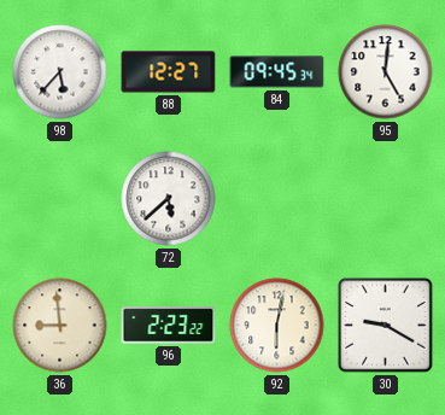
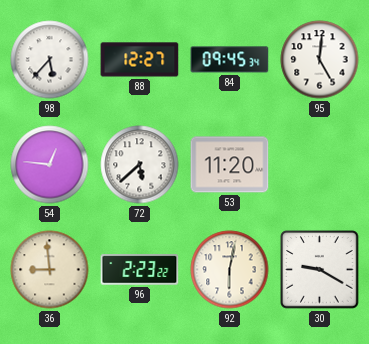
54: none -> 12:46 (50, 165)
53: none -> 11:20 (230, 165)
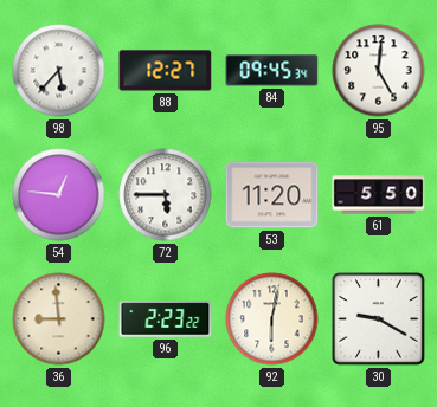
72: 5:38 -> 5:45 (166, 195)
61: none -> 5:50 (379, 195)
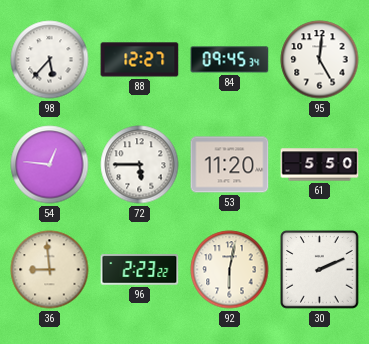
30: 9:20 -> 2:11 (320, 270)
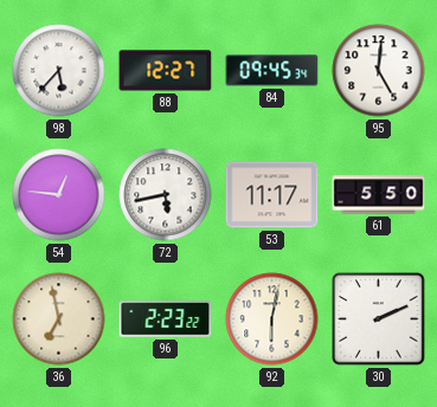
72: 5:45 -> 5:43 (166, 195)
53: 11:20 -> 11:17 (272, 195)
36: 8:59 -> 6:58 (59, 319)
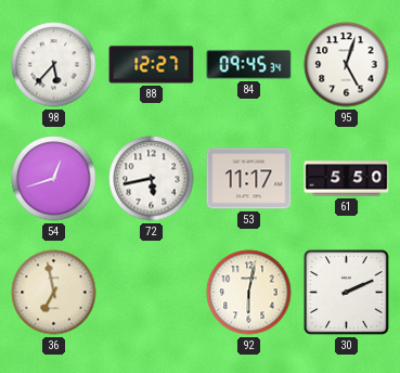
95: 5:01 -> 5:03 (347, 65)
54: 12:46 -> 12:42 (54, 179)
96: 2:23 -> none (166, 319)
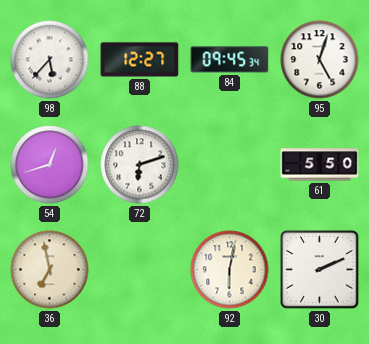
72: 5:43 -> 6:12 (140, 165)
53: 11:17 -> none (249, 179)
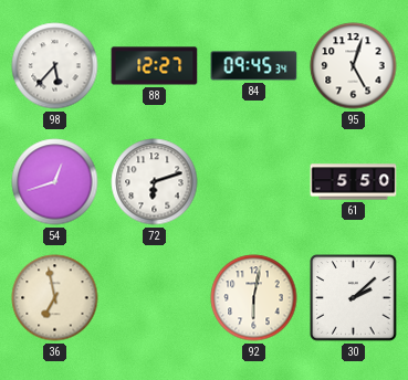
30: 2:11 -> 2:08 (354, 298)
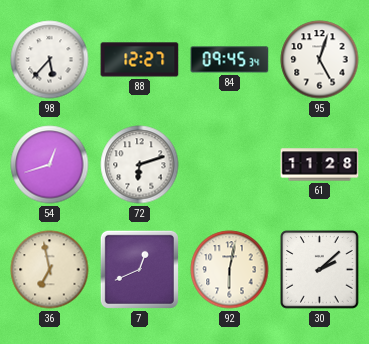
61: 5:50 -> 11:28 (320, 165)
7: none -> 12:41 (139, 269)
